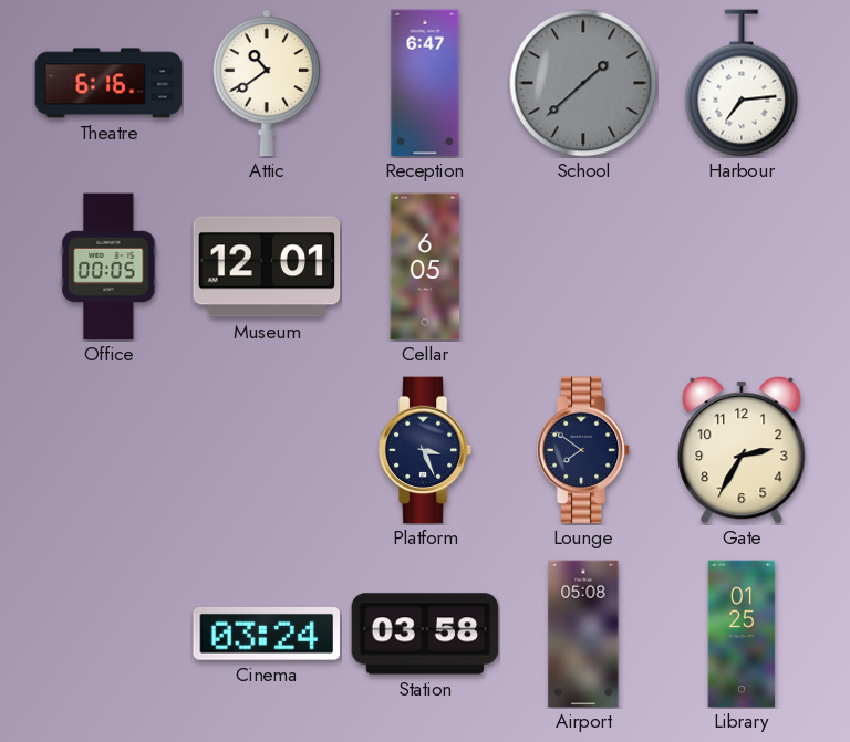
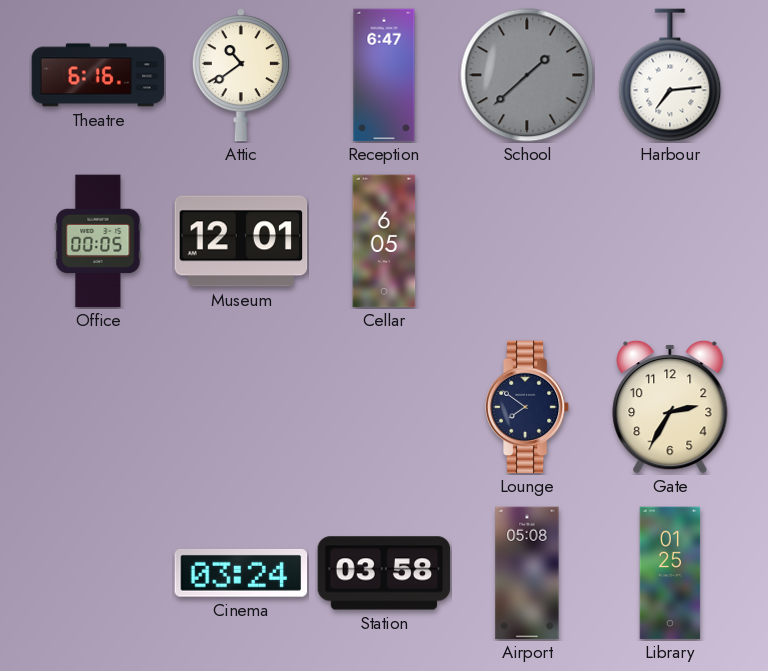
Platform: 3:26 -> none (425, 450)
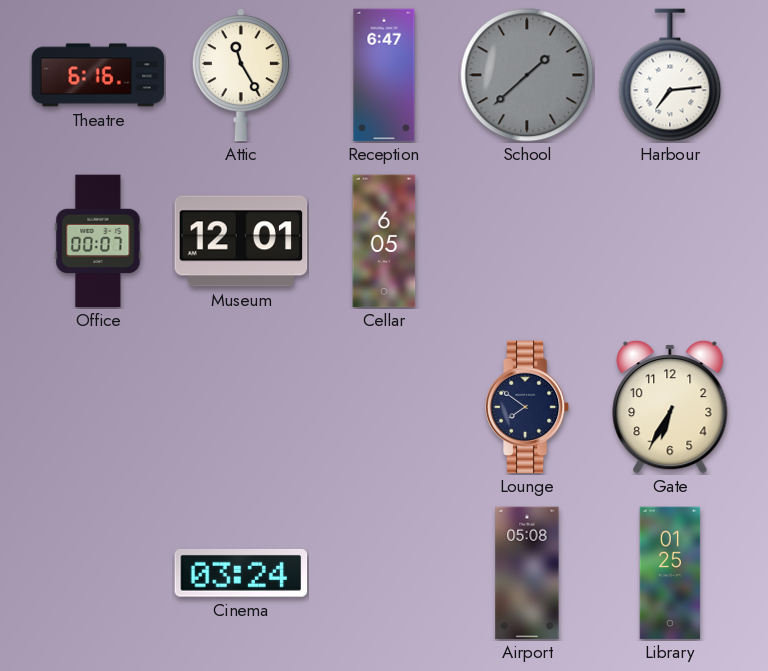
Attic: 10:39 -> 11:25 (241, 75)
Office: 00:05 -> 00:07 (98, 241)
Gate: 2:35 -> 6:35 (670, 407)
Station: 03:58 -> none (384, 573)
